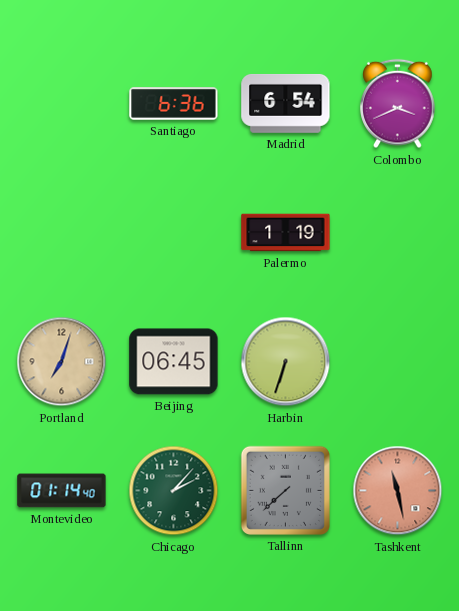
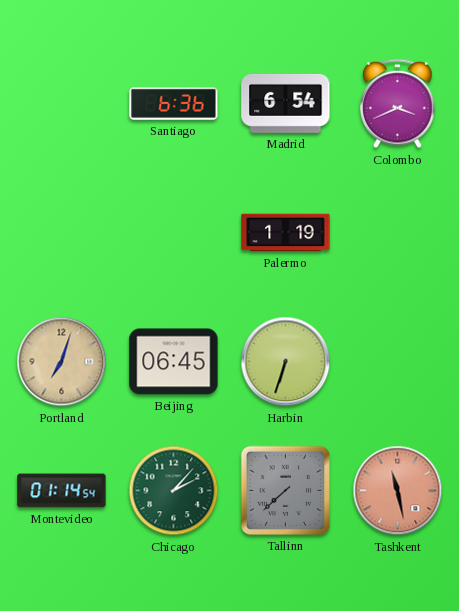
Montevideo: 01:14:40 -> 01:14:54 (62, 491)
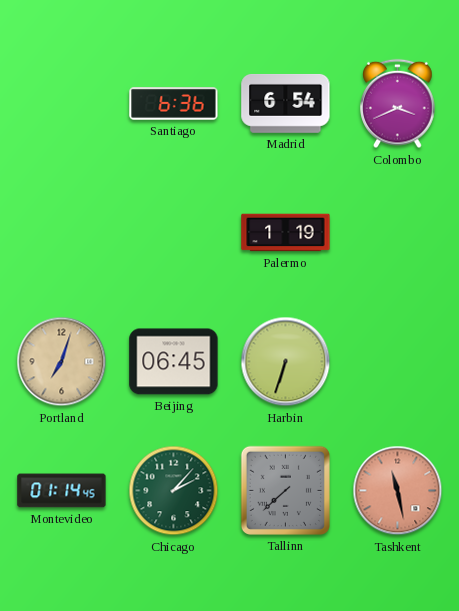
Montevideo: 01:14:54 -> 01:14:45 (62, 491)
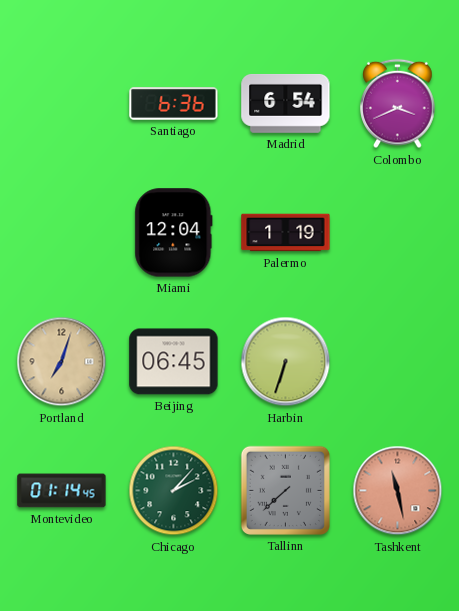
Miami: none -> 12:04 (174, 233)
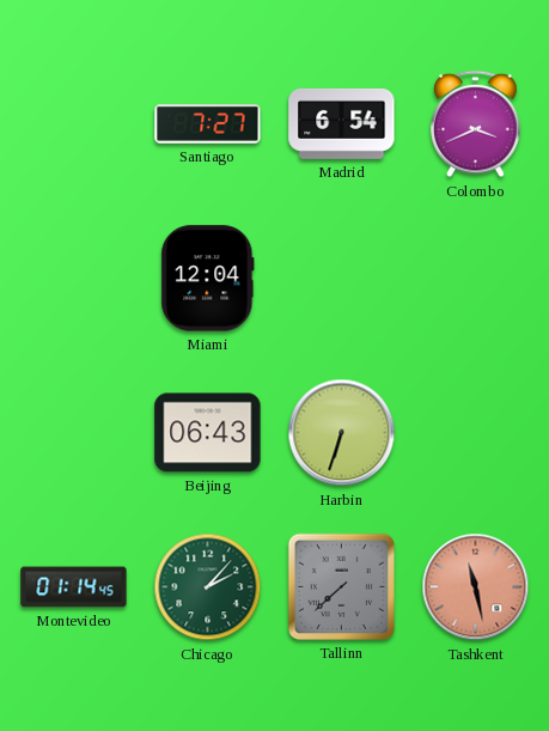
Santiago: 6:36 -> 7:27 (208, 124)
Palermo: 1:19 -> none (286, 233)
Portland: 7:03 -> none (62, 362)
Beijing: 06:45 -> 06:43 (208, 433)
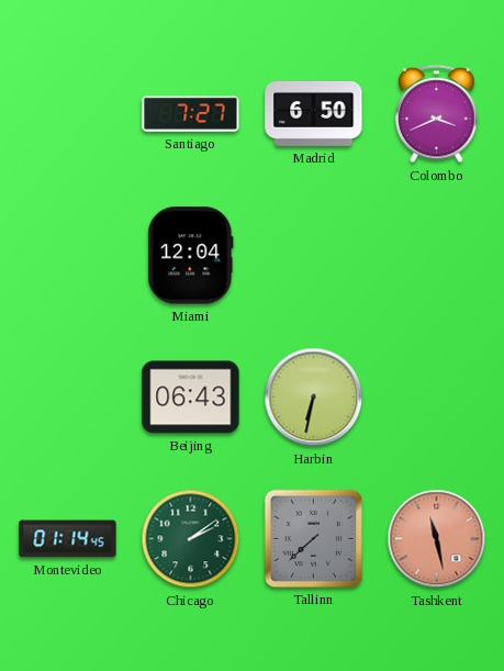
Madrid: 6:54 -> 6:50 (314, 113)
Harbin: 6:33 -> 6:32 (314, 398)
Chicago: 2:07 -> 2:09 (191, 539)
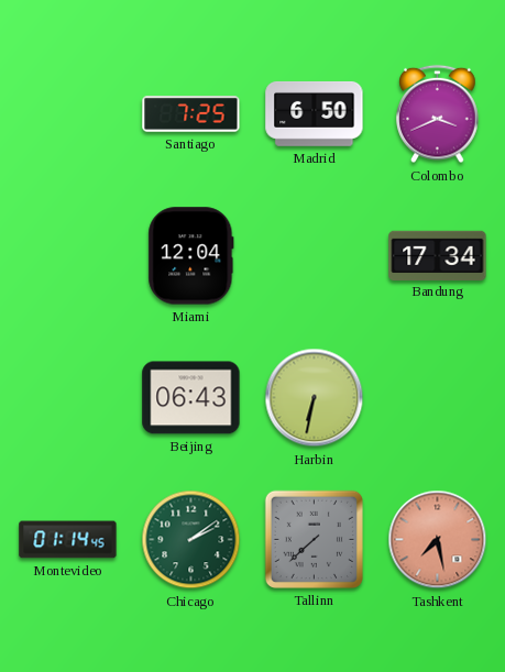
Santiago: 7:27 -> 7:25 (191, 114)
Bandung: none -> 17:34 (438, 255)
Tashkent: 11:28 -> 7:28 (438, 540)
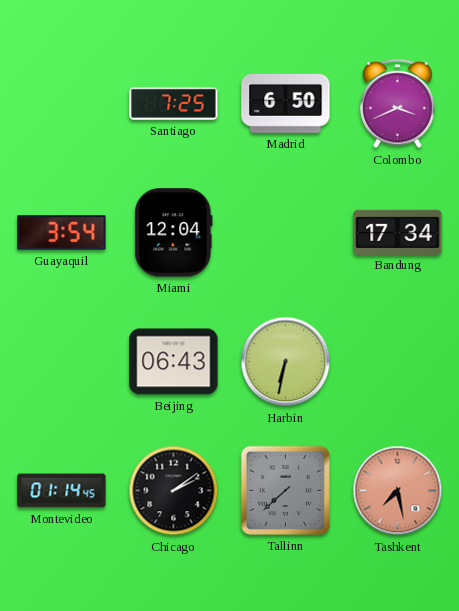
Guayaquil: none -> 3:54 (62, 233)
Chicago dial: green -> black (174, 491)
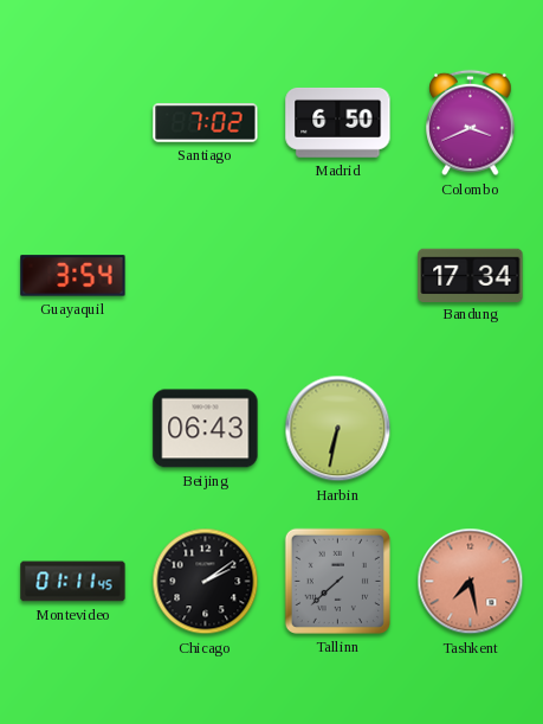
Santiago: 7:25 -> 7:02 (206, 123)
Miami: 12:04 -> none (174, 233)
Montevideo: 01:14 -> 01:11 (73, 582)
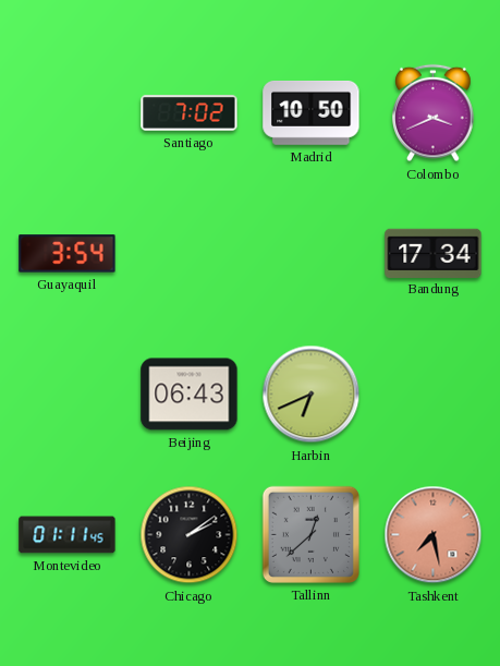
Madrid: 6:50 -> 10:50 (312, 112)
Harbin: 6:32 -> 6:41 (312, 395)
Tallinn: 7:38 -> 12:38 (310, 534)
